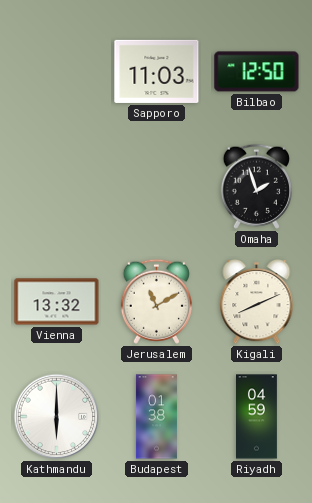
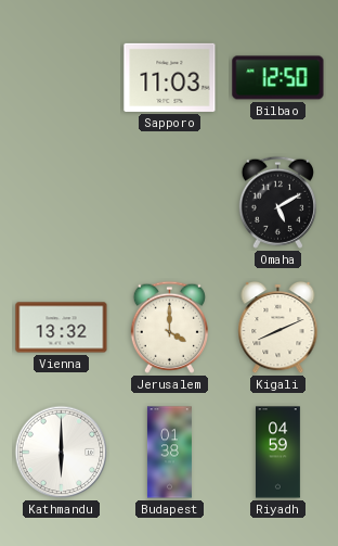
Omaha: 1:57 -> 5:10 (277, 202)
Jerusalem: 11:10 -> 4:00 (169, 327)
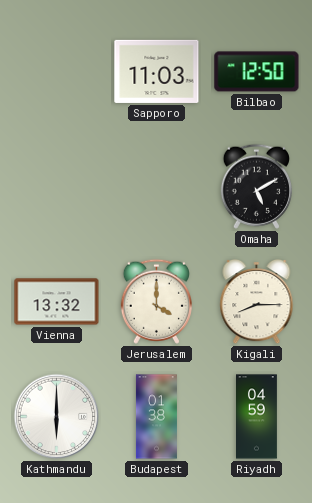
Kigali: 8:11 -> 8:15 (257, 302)
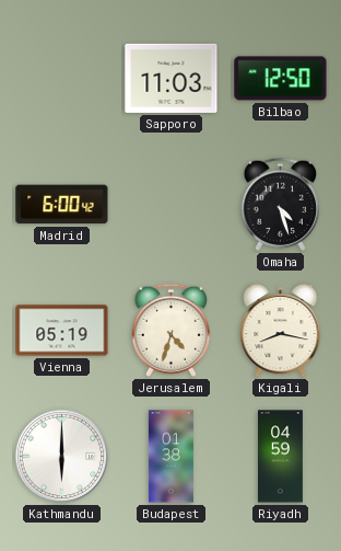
Madrid: none -> 6:00 (62, 205)
Omaha: 5:10 -> 4:27 (280, 204)
Vienna: 13:32 -> 05:19 (62, 331)
Jerusalem: 4:00 -> 4:33 (170, 330)
Kigali: 8:15 -> 8:17 (281, 331)
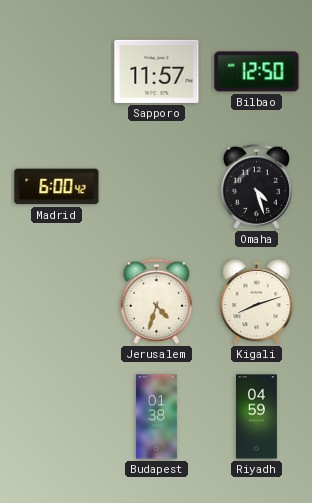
Sapporo: 11:03 -> 11:57 (157, 71)
Vienna: 05:19 -> none (62, 331)
Kigali: 8:17 -> 8:12 (257, 302)
Kathmandu: 6:00 -> none (62, 457)
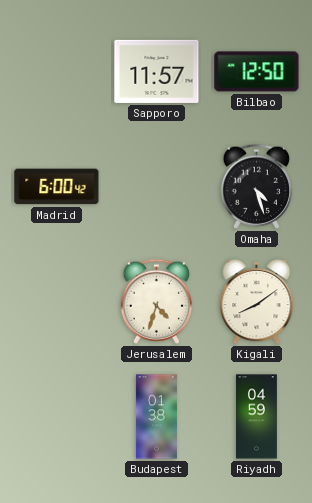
Kigali: 8:12 -> 8:09 (257, 302)
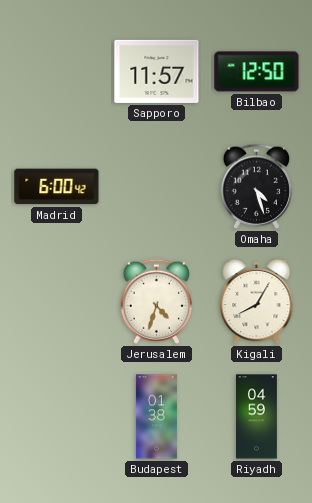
Kigali: 8:09 -> 8:05 (257, 302)
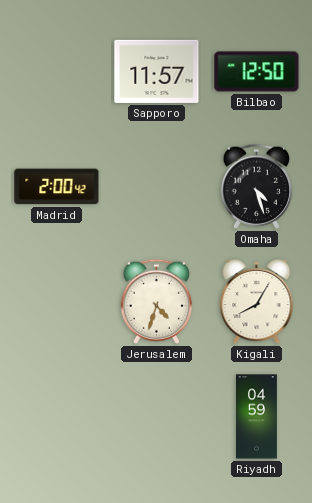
Madrid: 6:00 -> 2:00 (57, 187)
Budapest: 01:38 -> none (156, 417)
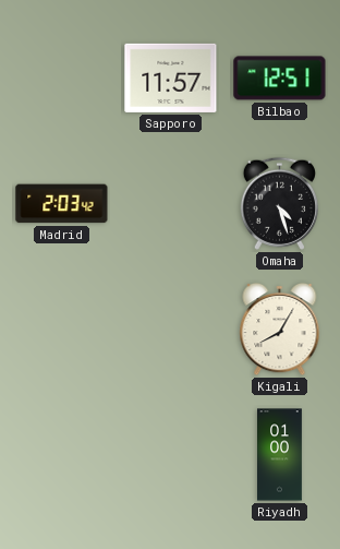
Bilbao: 12:50 -> 12:51 (280, 79)
Madrid: 2:00 -> 2:03 (62, 204)
Jerusalem: 4:33 -> none (156, 301)
Riyadh: 04:59 -> 01:00 (280, 455)
